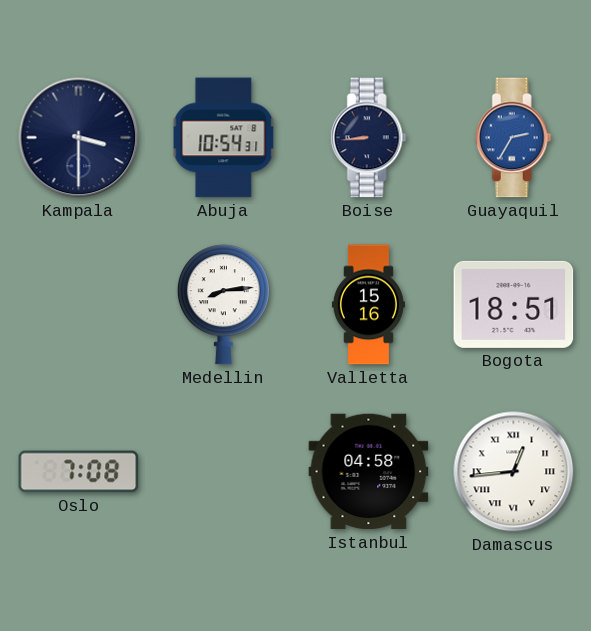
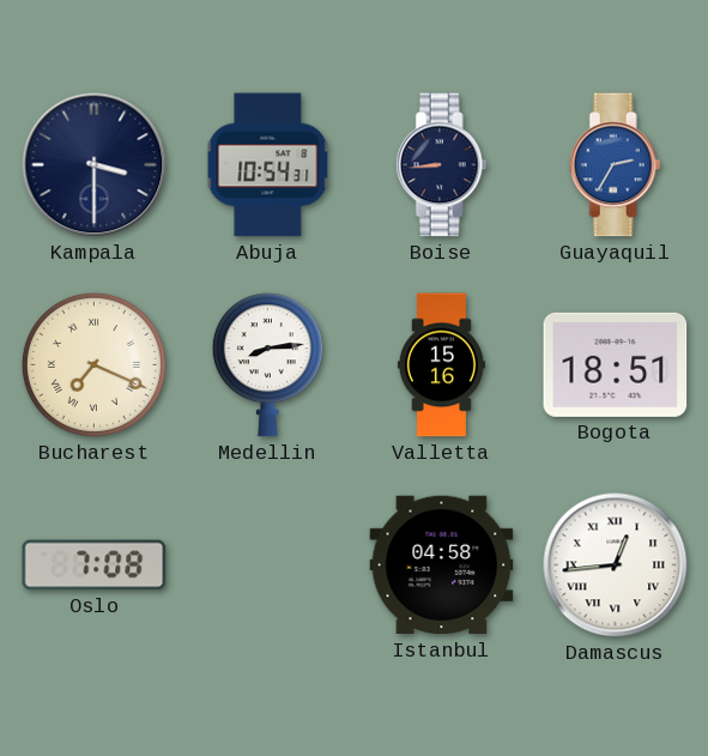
Bucharest: none -> 7:19 (93, 364)
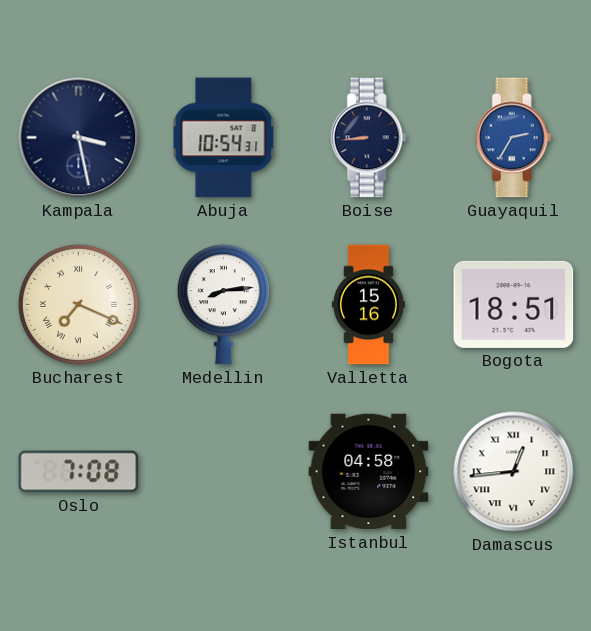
Kampala: 3:30 -> 3:28 (79, 138)
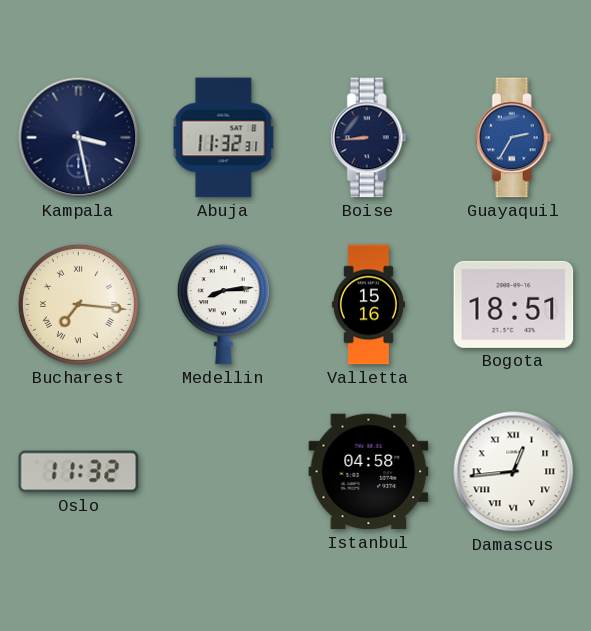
Abuja: 10:54 -> 11:32 (224, 138)
Bucharest: 7:19 -> 7:16 (78, 304)
Oslo: 7:08 -> 11:32 (79, 472)
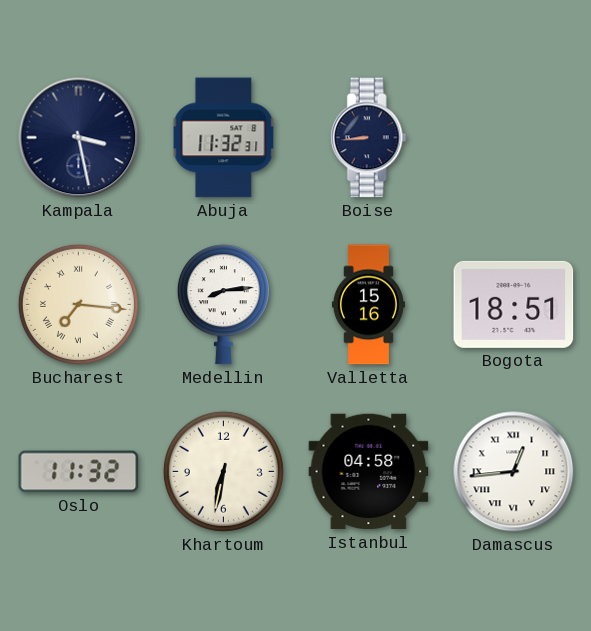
Guayaquil: 2:35 -> none (513, 138)
Khartoum: none -> 6:32 (223, 471)
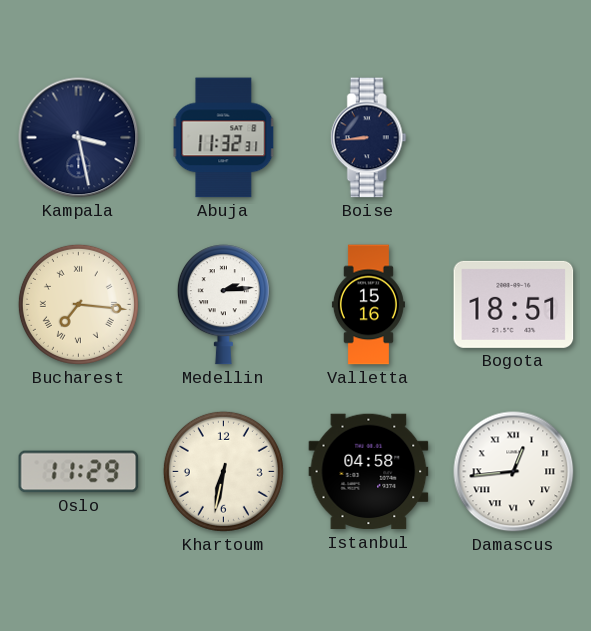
Medellin: 8:14 -> 2:14 (223, 305)
Oslo: 11:32 -> 11:29 (79, 472)
